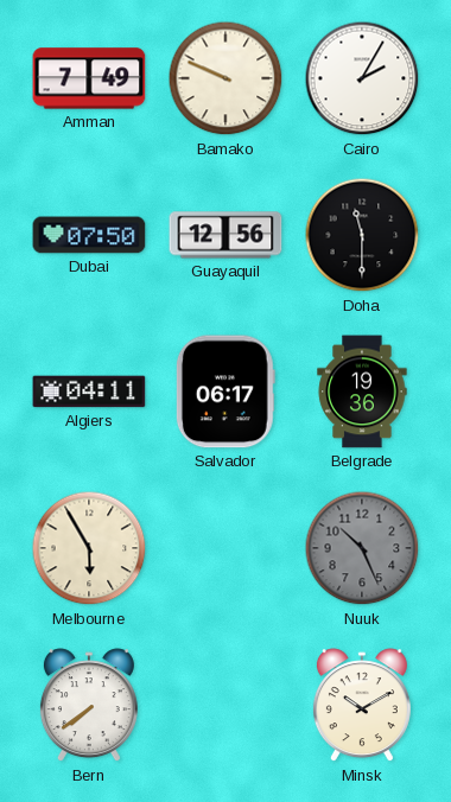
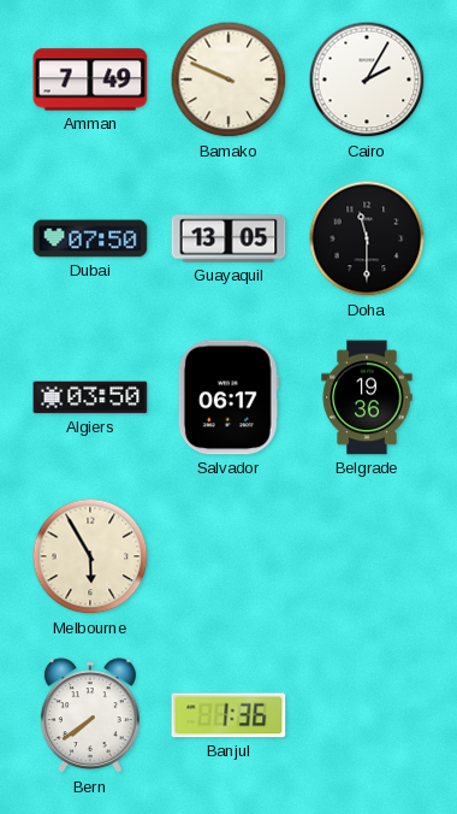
Guayaquil: 12:56 -> 13:05 (228, 238)
Algiers: 04:11 -> 03:50 (90, 397)
Nuuk: 10:26 -> none (362, 548)
Banjul: none -> 1:36 (228, 715)
Minsk: 10:10 -> none (362, 706)
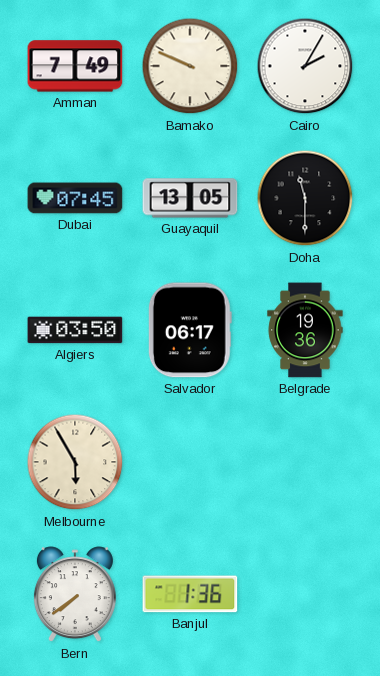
Dubai: 07:50 -> 07:45 (75, 198)
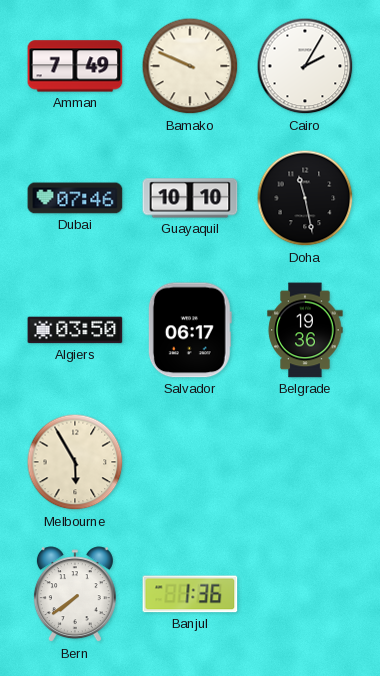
Dubai: 07:45 -> 07:46 (75, 198)
Guayaquil: 13:05 -> 10:10 (190, 198)
Doha: 11:30 -> 11:28 (305, 198)
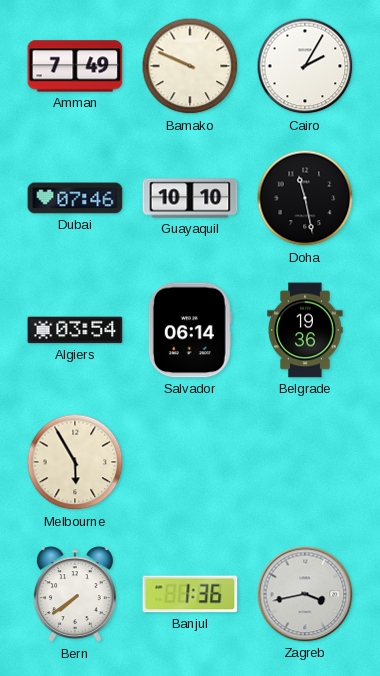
Algiers: 03:50 -> 03:54 (75, 330)
Salvador: 06:17 -> 06:14 (190, 330)
Zagreb: none -> 3:43 (305, 594)
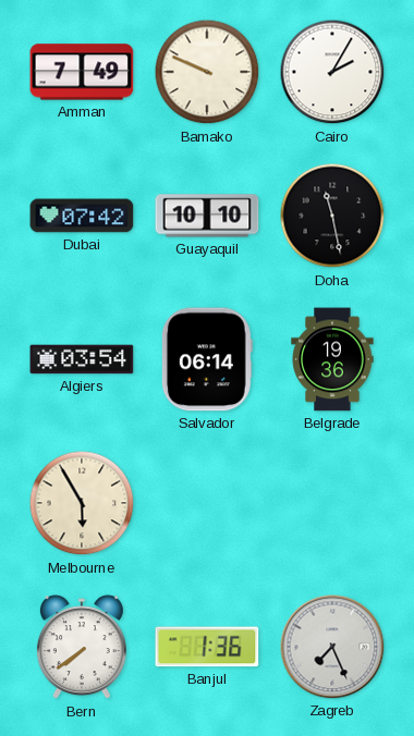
Dubai: 07:46 -> 07:42 (82, 216)
Zagreb: 3:43 -> 7:26 (332, 647)
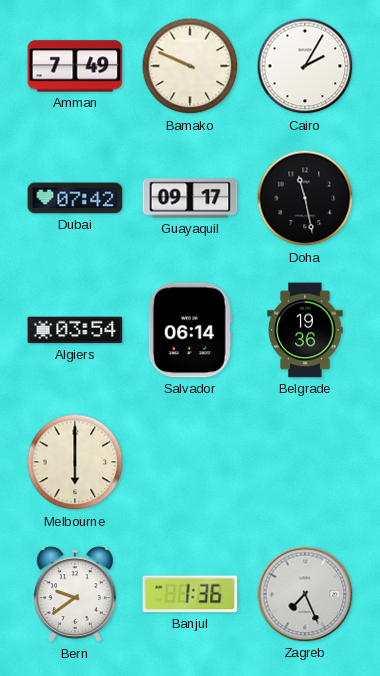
Guayaquil: 10:10 -> 09:17 (190, 198)
Melbourne: 5:55 -> 6:00 (75, 462)
Bern: 7:39 -> 9:39 (75, 595)
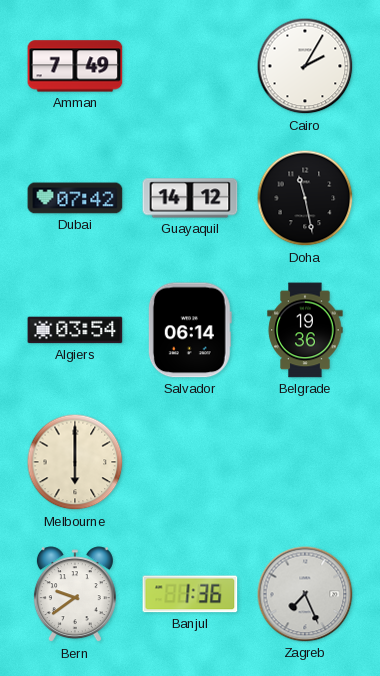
Bamako: 9:49 -> none (190, 66)
Guayaquil: 09:17 -> 14:12 (190, 198)
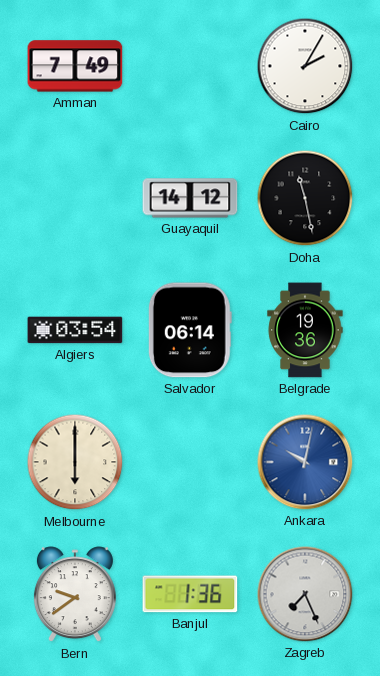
Dubai: 07:42 -> none (75, 198)
Ankara: none -> 10:02 (305, 462)
